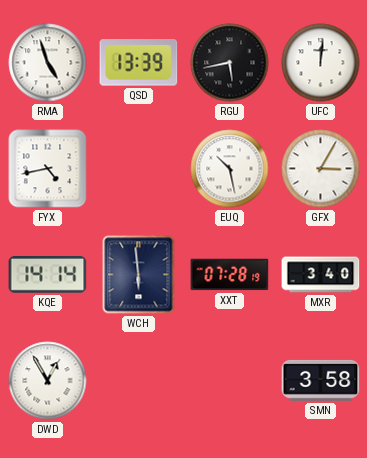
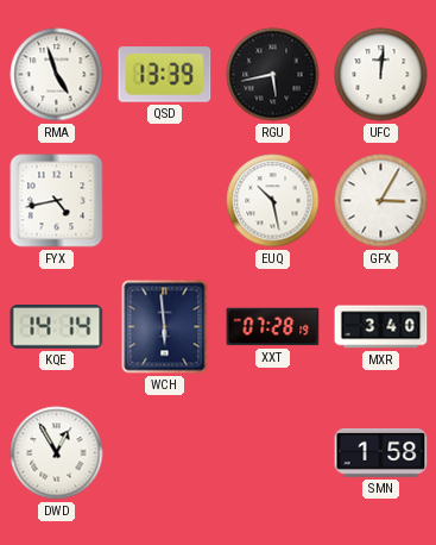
SMN: 3:58 -> 1:58 (381, 452)
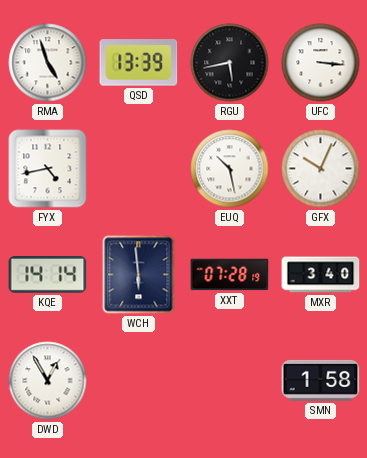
UFC: 12:01 -> 3:16 (321, 63)
GFX: 3:05 -> 10:04 (321, 169)
